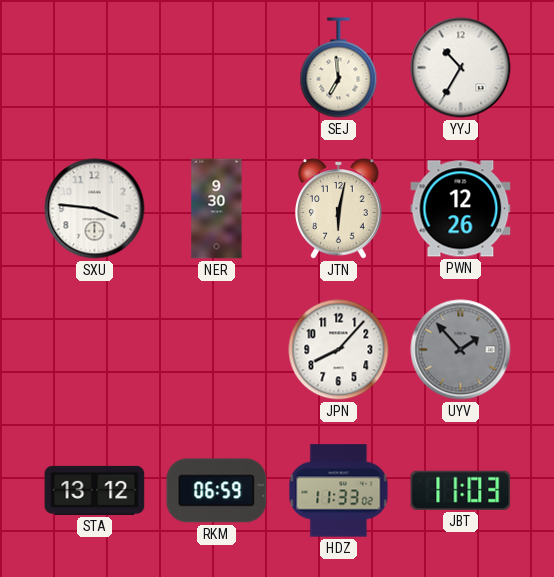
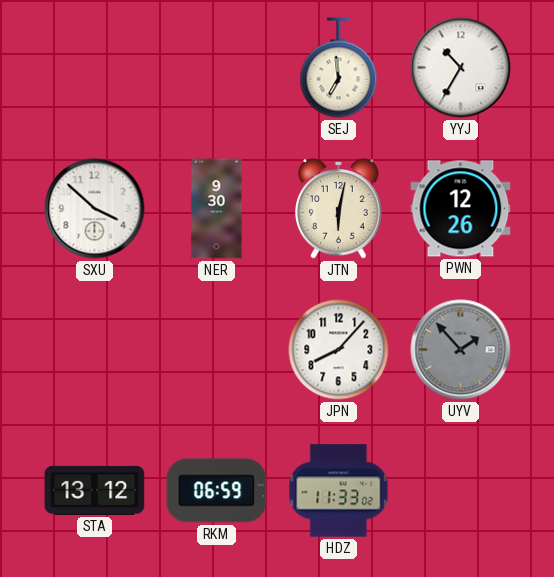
SXU: 3:46 -> 3:52 (95, 209)
JBT: 11:03 -> none (461, 490)
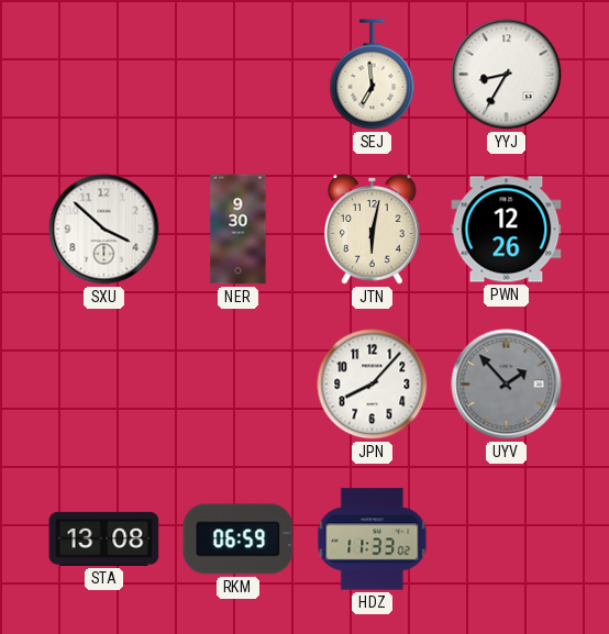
YYJ: 10:35 -> 8:35 (507, 75)
STA: 13:12 -> 13:08 (104, 538)
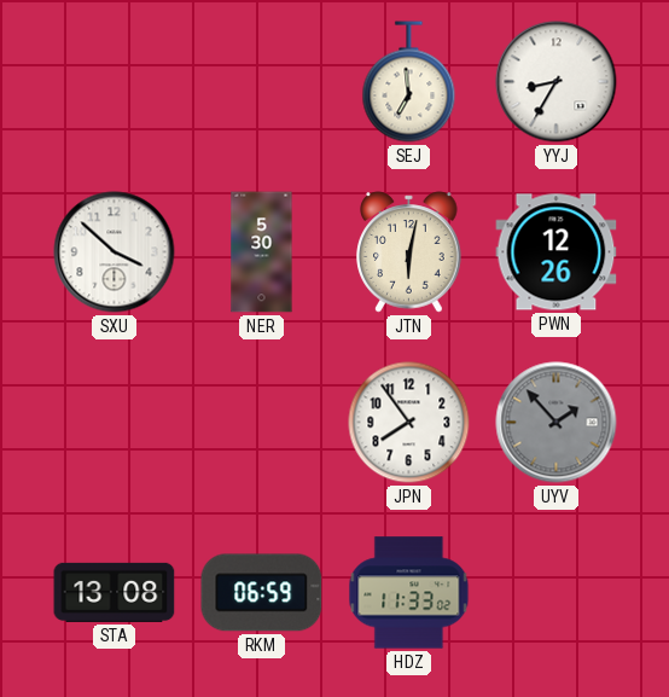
NER: 9:30 -> 5:30 (262, 252)
JPN: 8:07 -> 7:54 (409, 423)
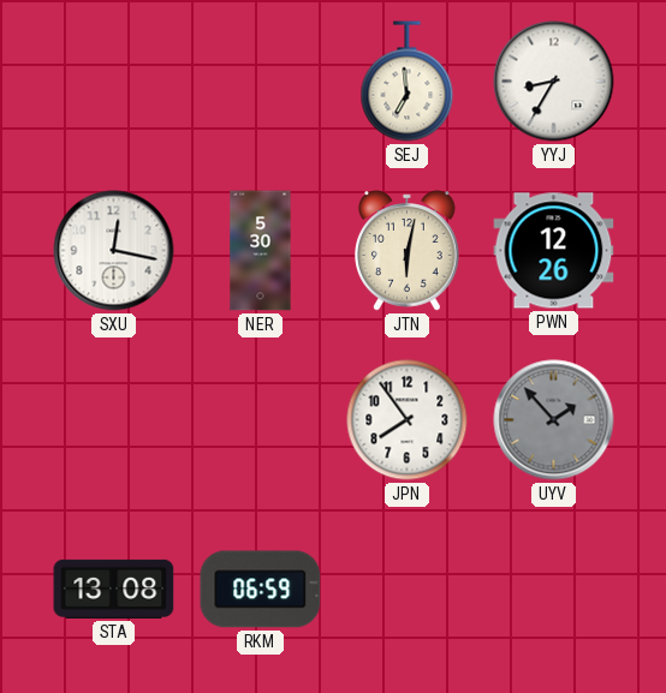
SXU: 3:52 -> 12:17 (114, 251)
HDZ: 11:33 -> none (409, 593)
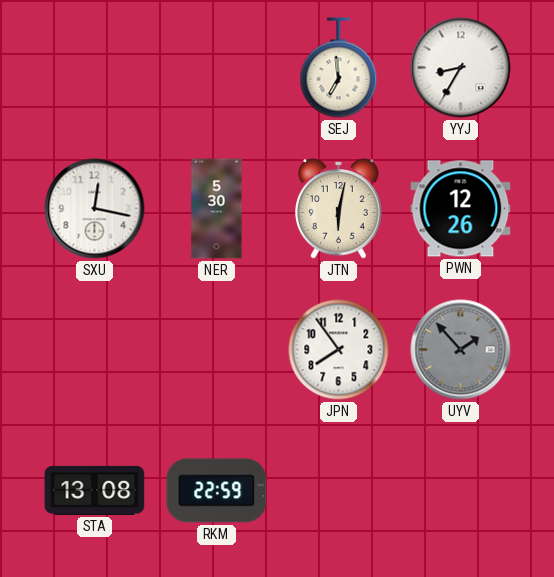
RKM: 06:59 -> 22:59 (217, 491)
